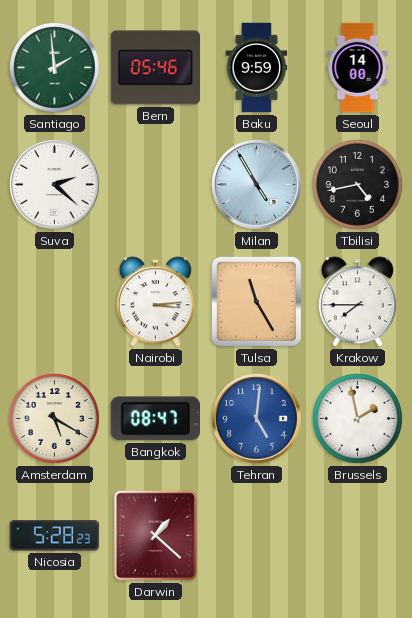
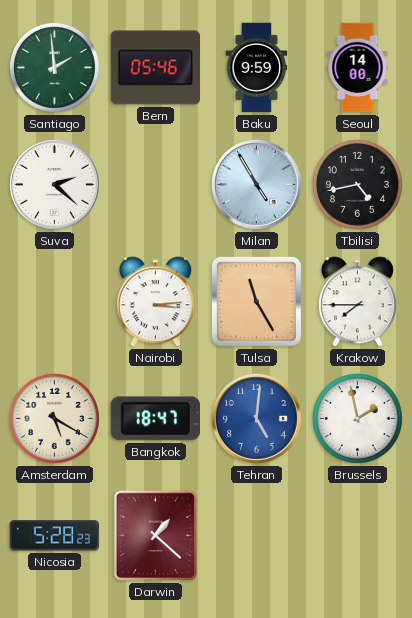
Bangkok: 08:47 -> 18:47 (155, 419)
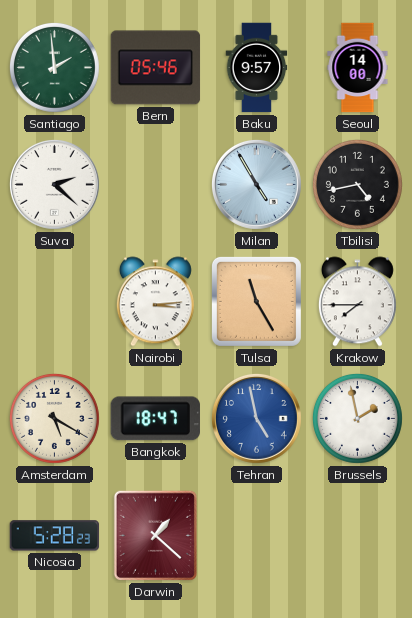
Baku: 9:59 -> 9:57 (257, 68)
Tehran: 5:01 -> 4:58 (256, 418)
